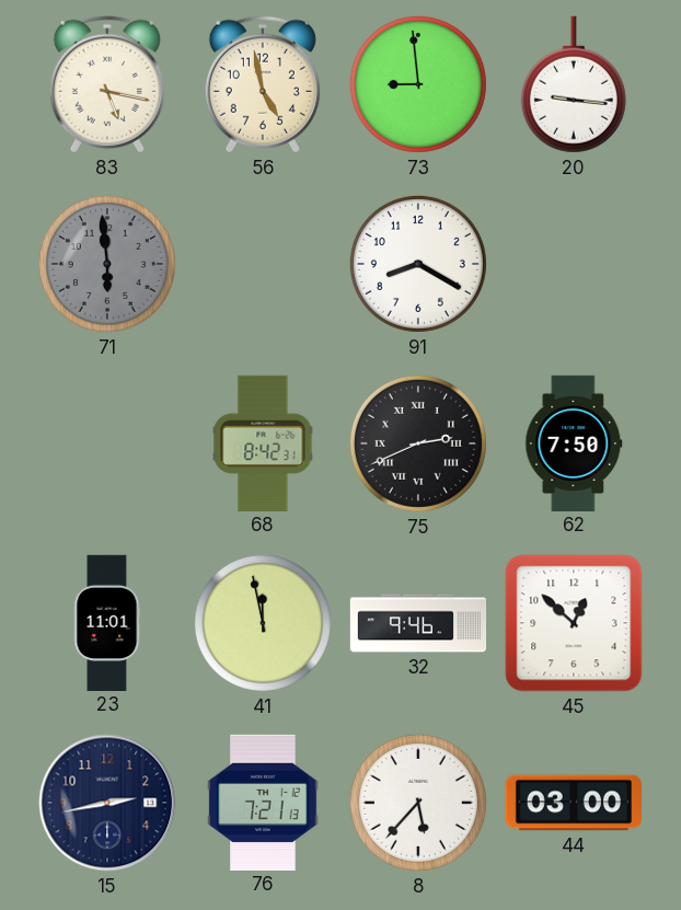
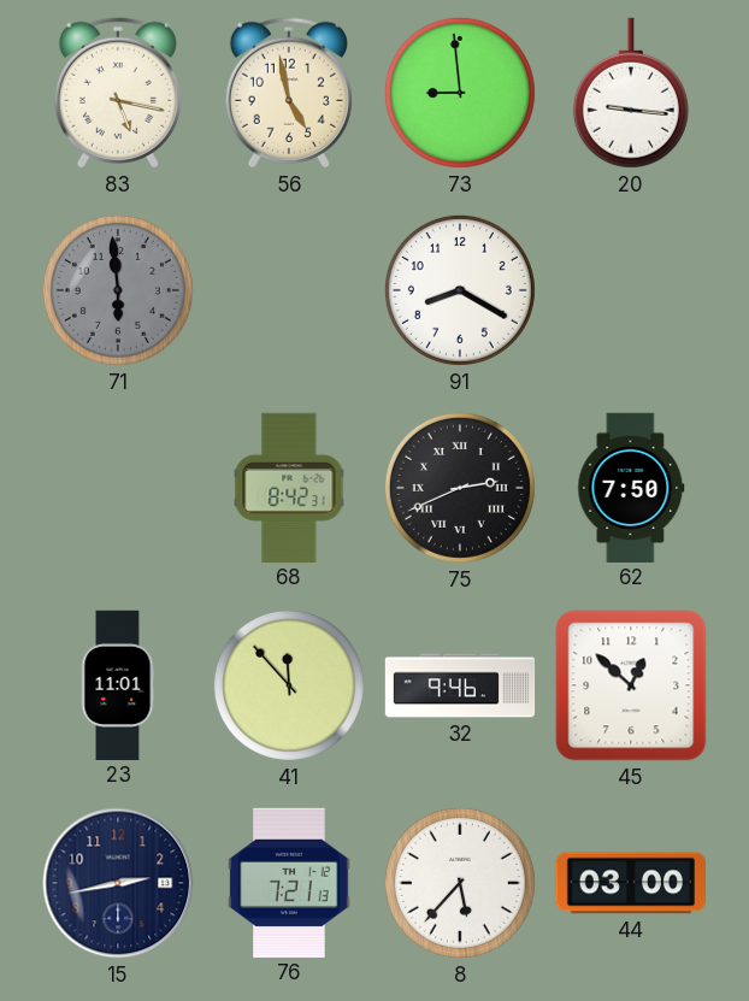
41: 11:58 -> 11:53 (289, 685)
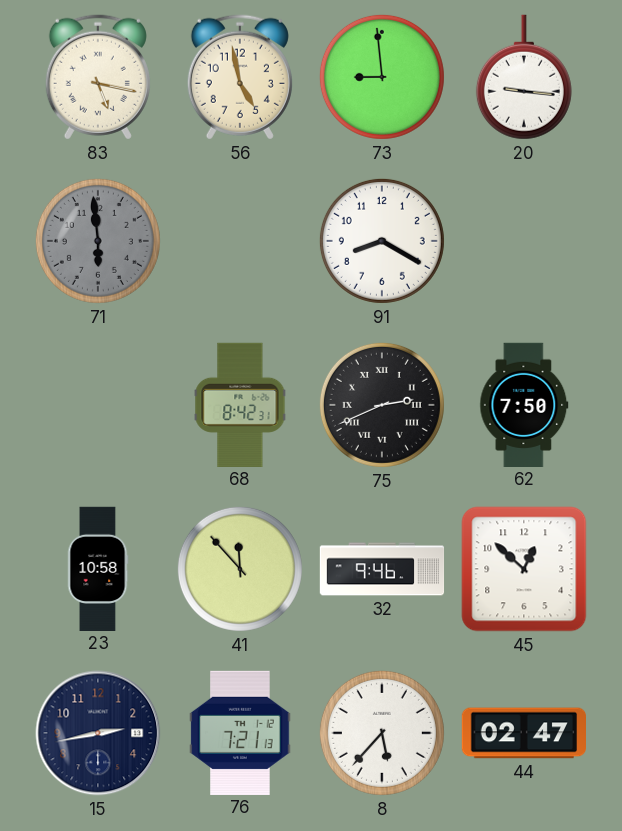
23: 11:01 -> 10:58 (98, 568)
44: 03:00 -> 02:47 (523, 733)
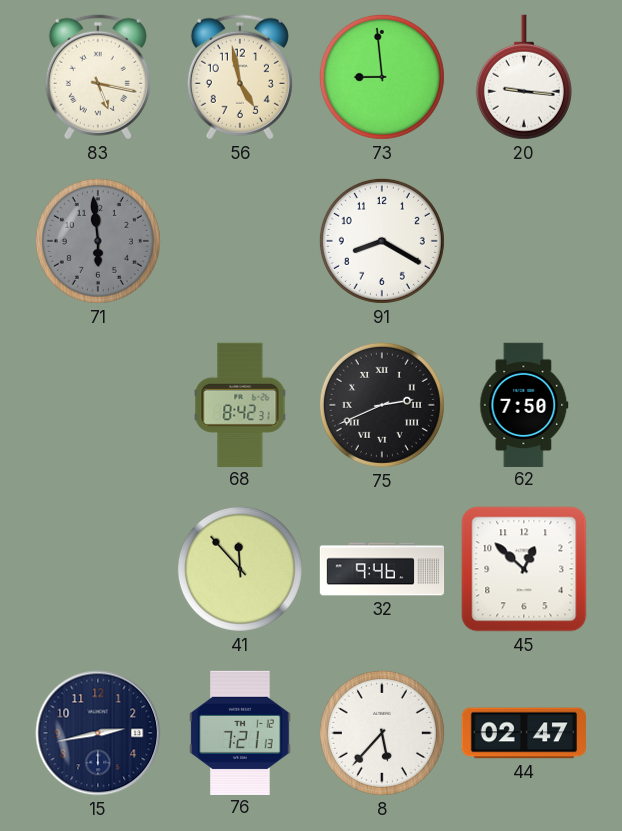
23: 10:58 -> none (98, 568)
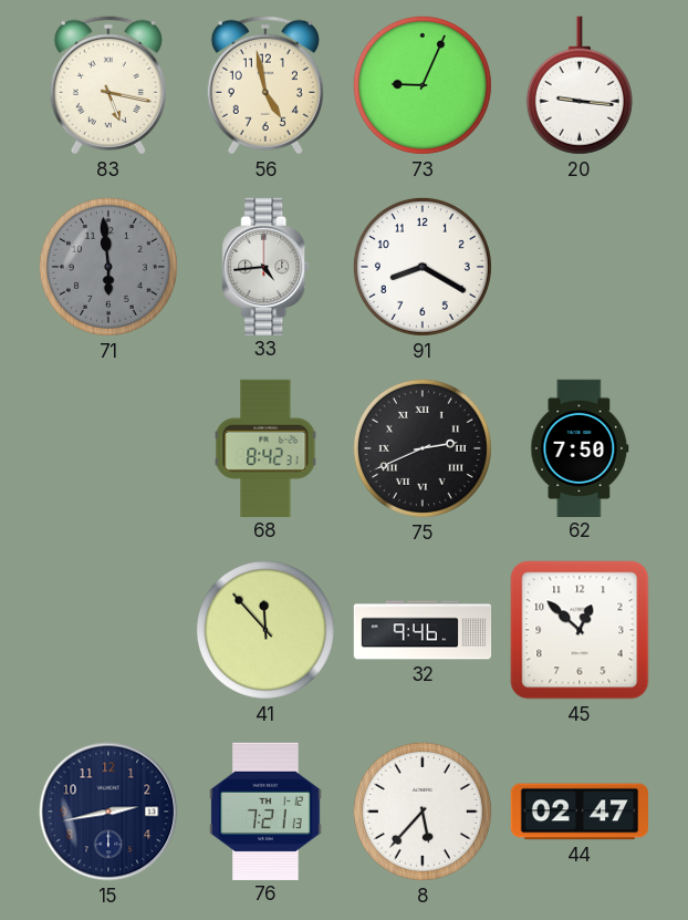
73: 8:59 -> 9:04 (423, 85)
33: none -> 4:44 (265, 266)
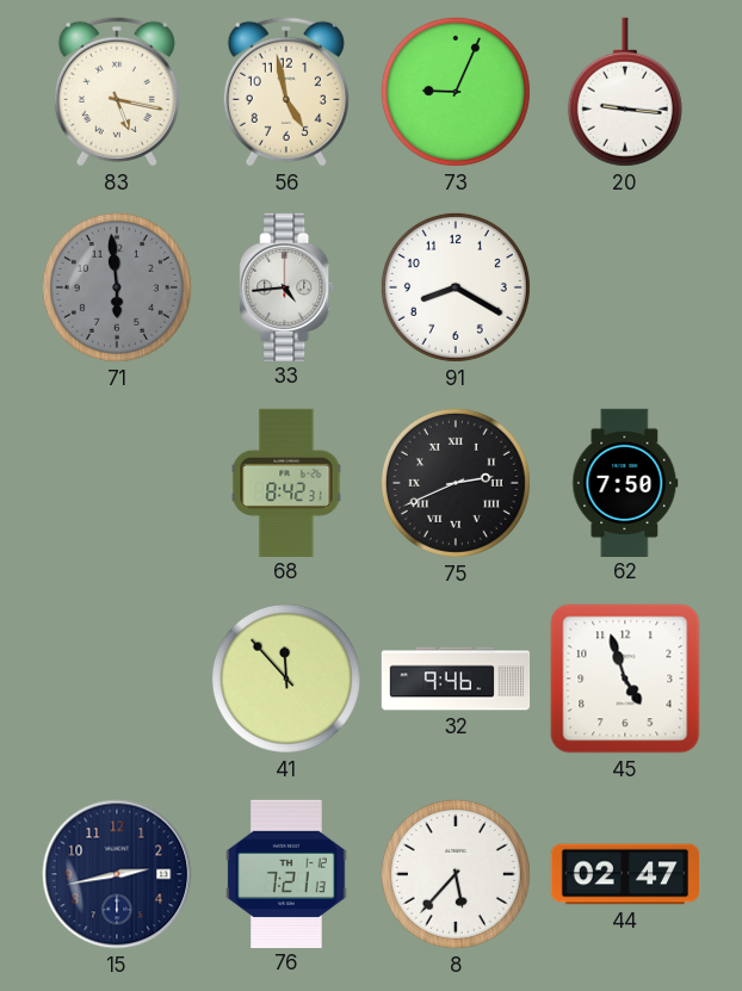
45: 12:52 -> 4:57 (625, 679)
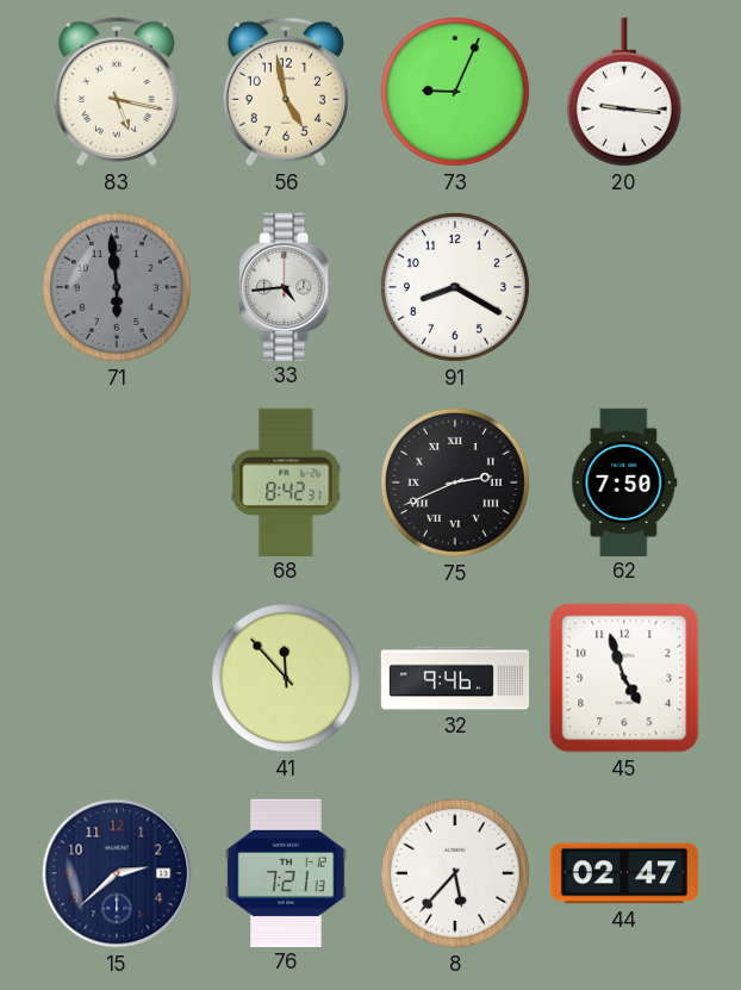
15: 2:43 -> 2:38 (117, 873)
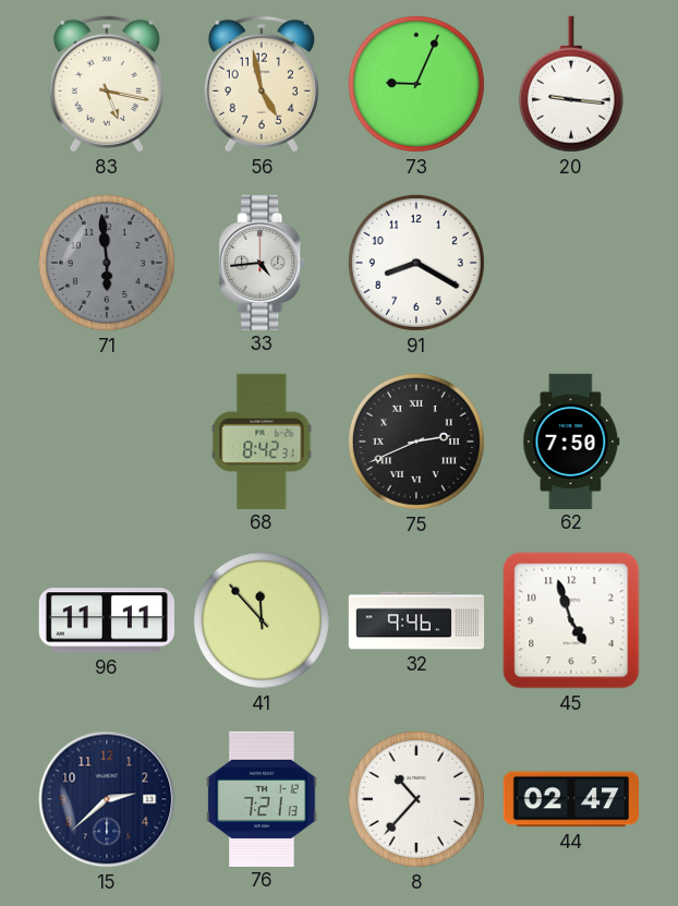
96: none -> 11:11 (106, 620)
8: 5:37 -> 10:37 (416, 799)
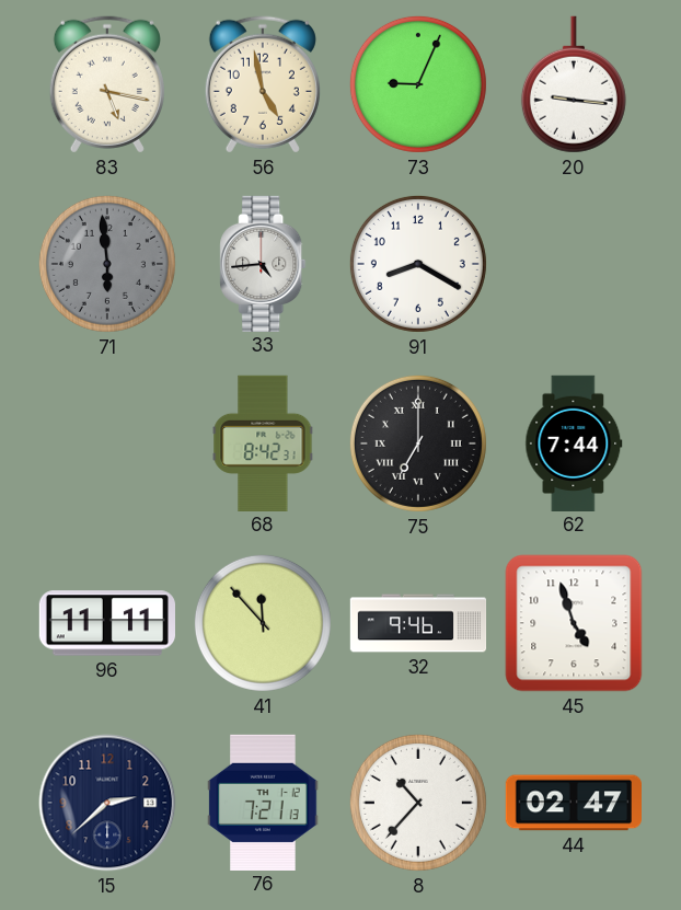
75: 2:41 -> 7:00 (418, 444)
62: 7:50 -> 7:44 (574, 442)
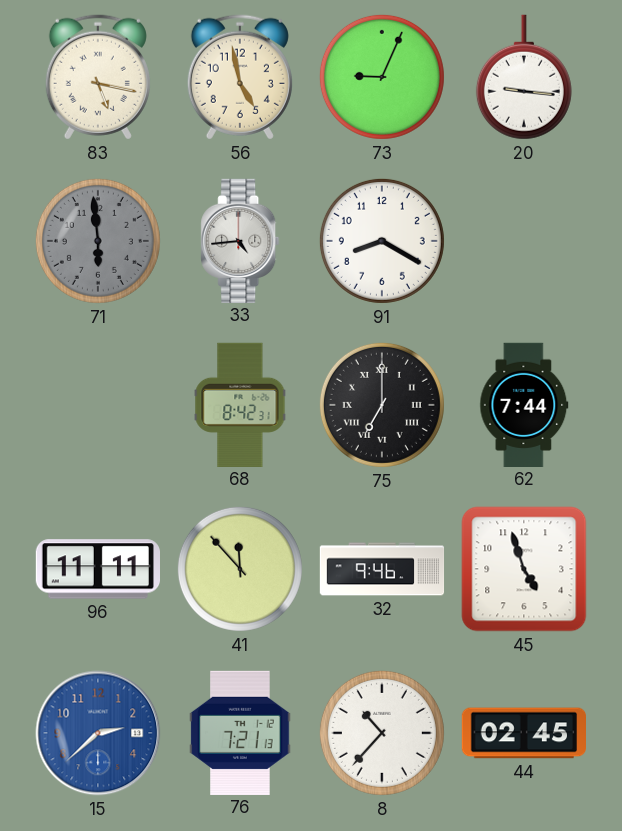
15 dial: navy -> blue (98, 733)
44: 02:47 -> 02:45 (523, 733)
